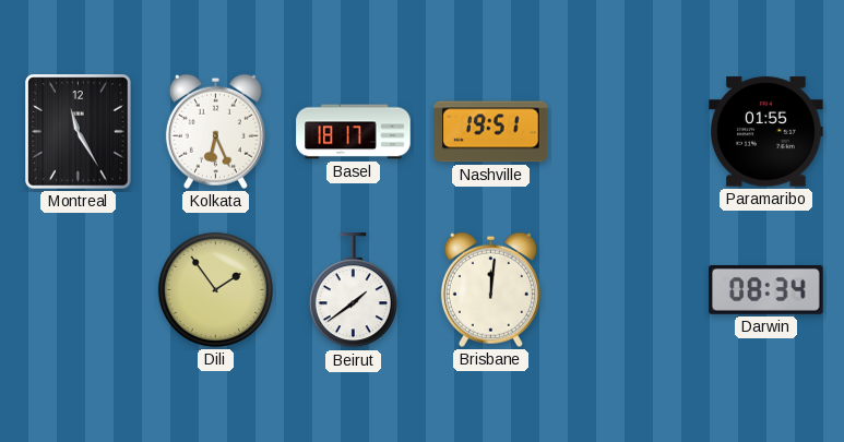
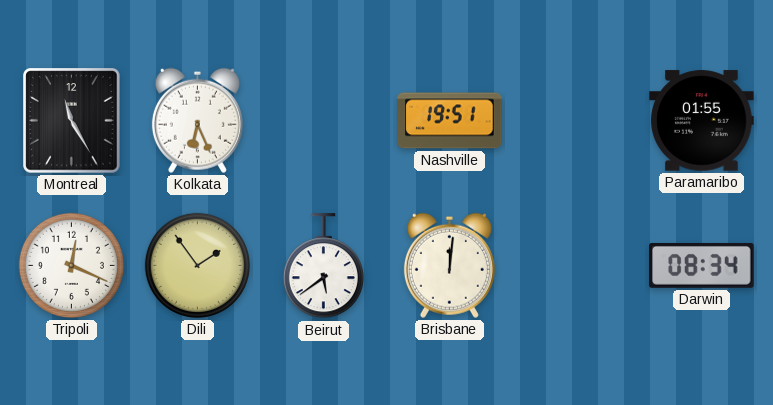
Basel: 18:17 -> none (354, 132)
Tripoli: none -> 12:19 (71, 265)
Beirut: 1:39 -> 5:39 (323, 266)
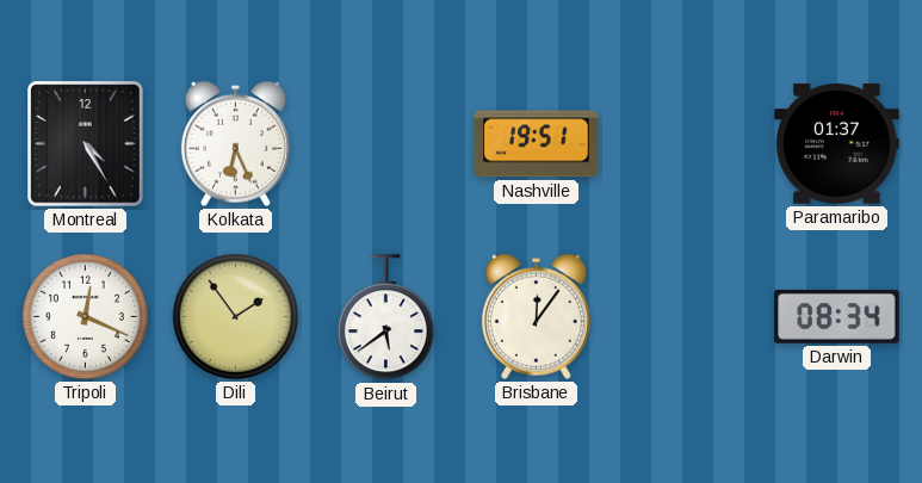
Montreal: 11:25 -> 4:25 (86, 144)
Paramaribo: 01:55 -> 01:37 (837, 144)
Brisbane: 12:01 -> 12:06 (536, 316)
